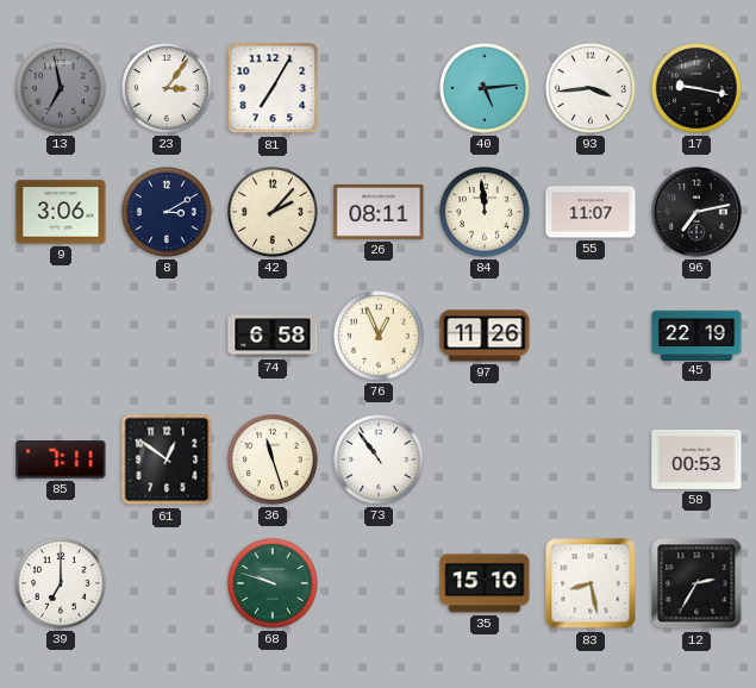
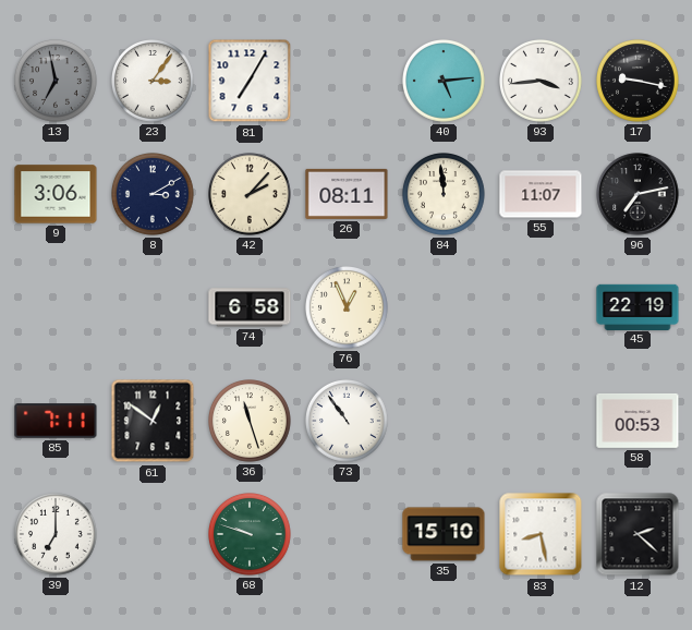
97: 11:26 -> none (485, 336)
12: 2:35 -> 2:22 (638, 534)
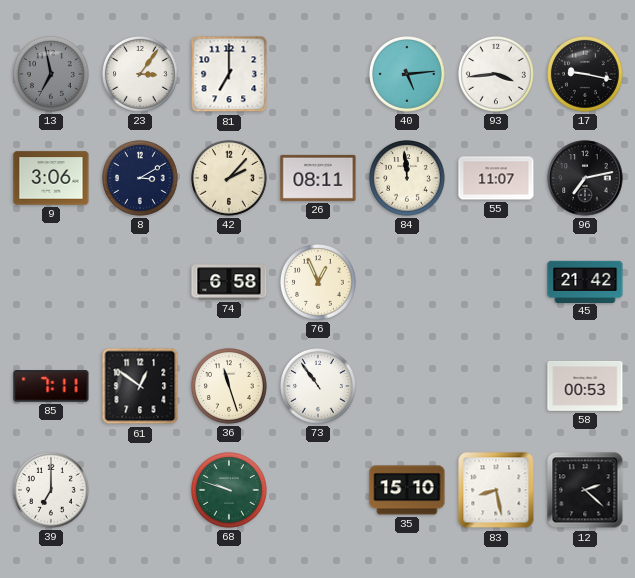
81: 7:05 -> 7:00 (229, 74)
45: 22:19 -> 21:42 (585, 281)
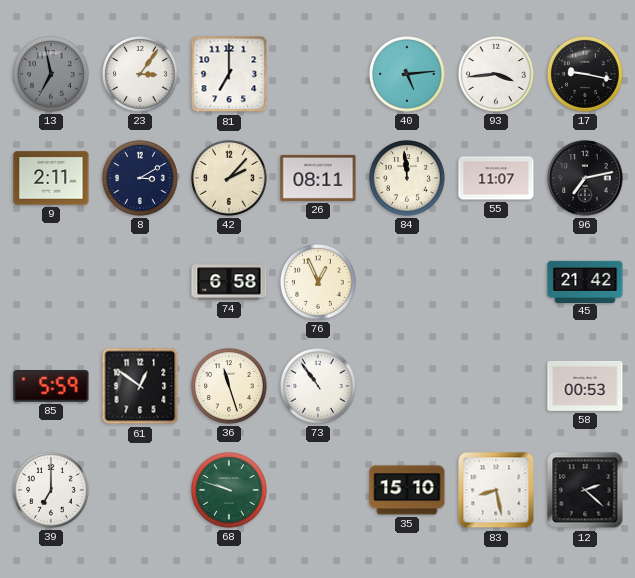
9: 3:06 -> 2:11 (51, 178)
85: 7:11 -> 5:59 (51, 386)
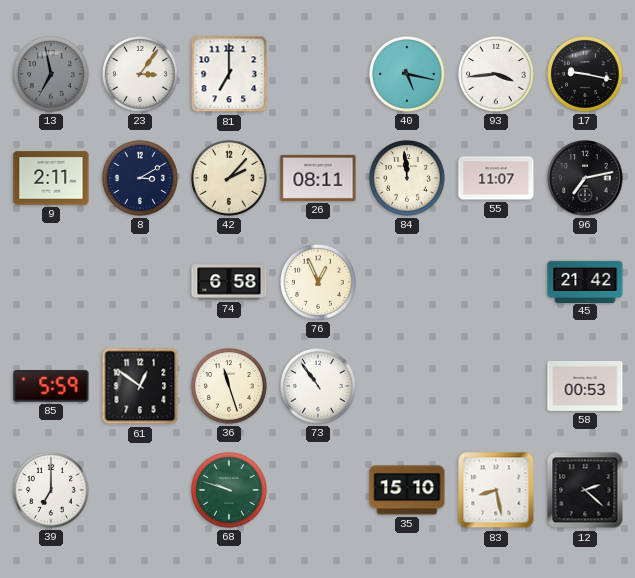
40: 5:14 -> 5:17 (408, 75)
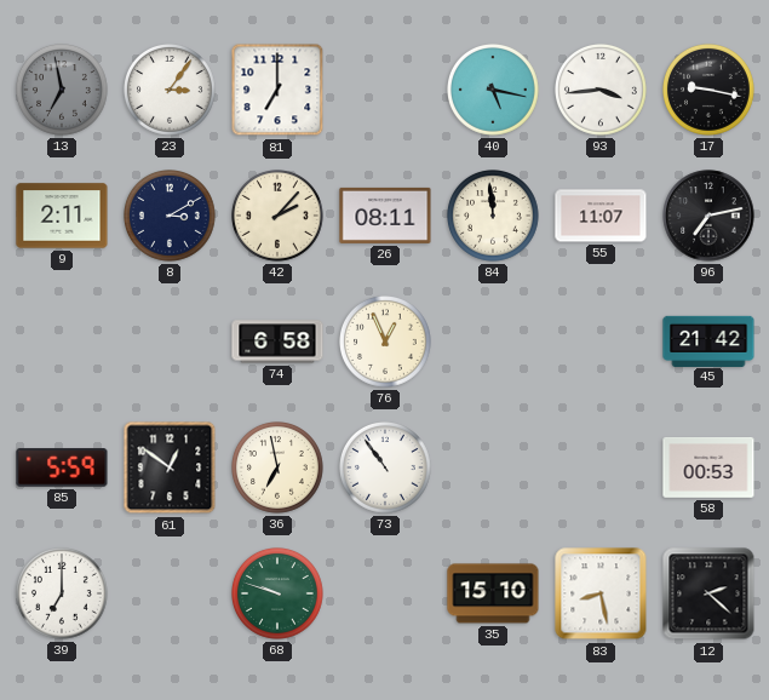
36: 11:27 -> 6:58 (279, 469)
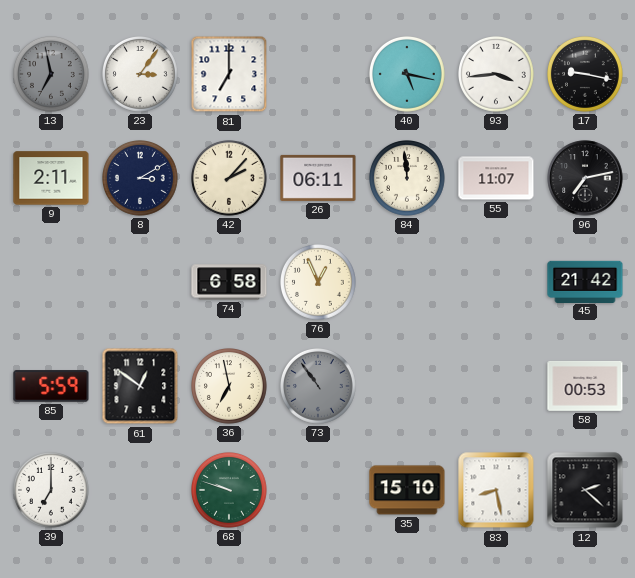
26: 08:11 -> 06:11 (318, 178)
73 dial: white -> grey (319, 387)
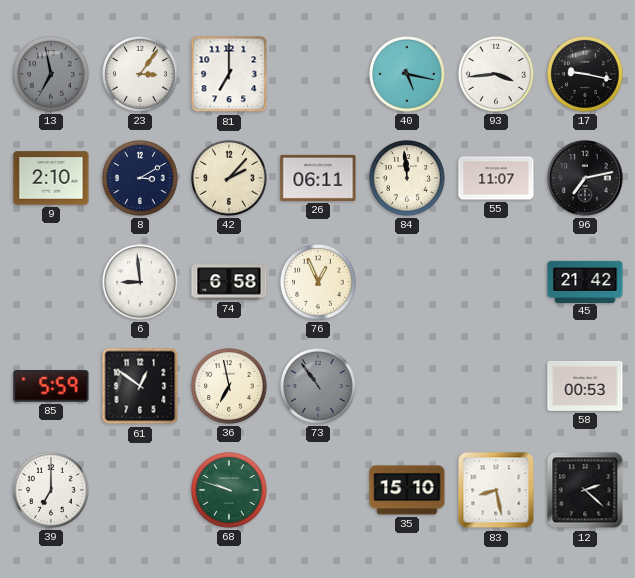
9: 2:11 -> 2:10 (51, 178)
6: none -> 8:59 (141, 283)
